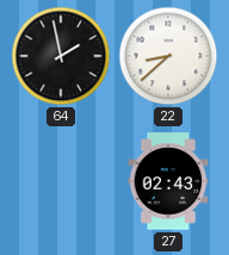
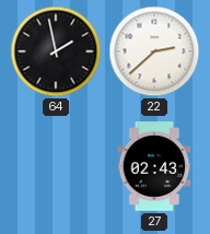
22: 8:38 -> 2:38 (154, 51)
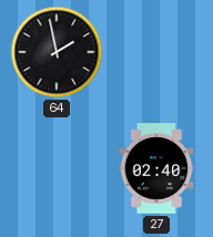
22: 2:38 -> none (154, 51)
27: 02:43 -> 02:40 (156, 168)
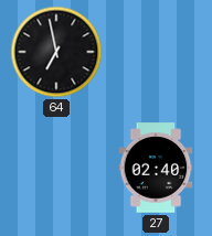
64: 1:58 -> 6:58 (56, 52)
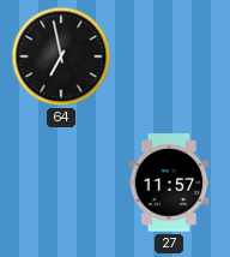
27: 02:40 -> 11:57 (169, 183)
